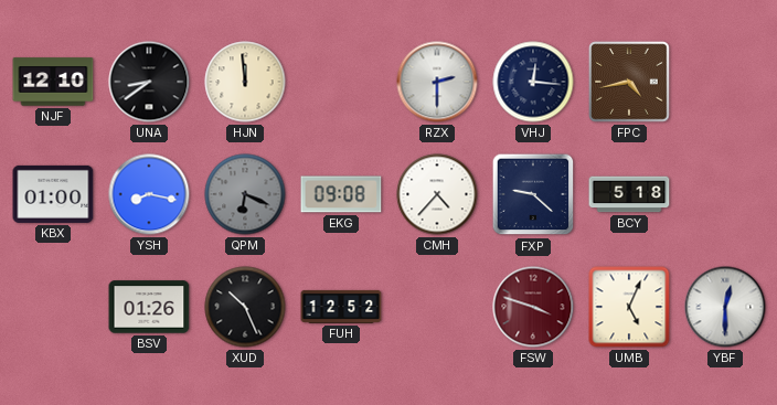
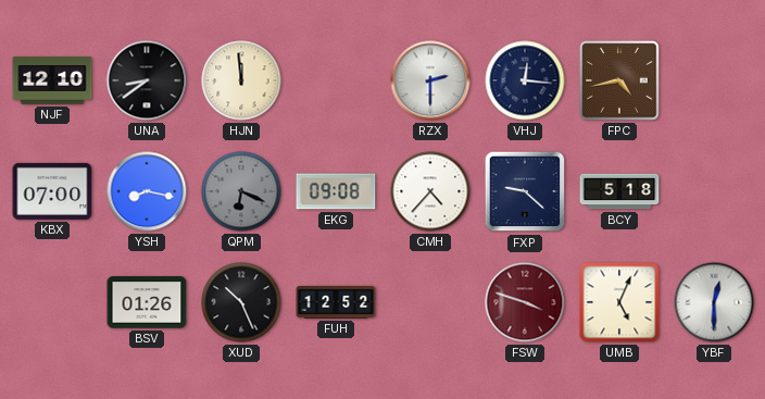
KBX: 01:00 -> 07:00 (52, 191)
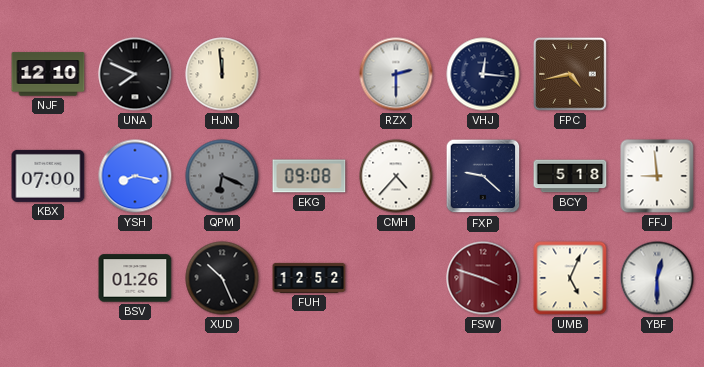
UNA: 8:39 -> 7:49 (135, 74)
FFJ: none -> 8:59 (657, 176)
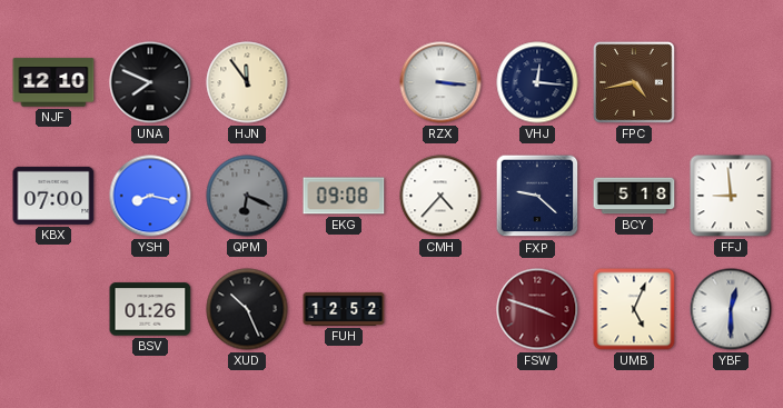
HJN: 11:59 -> 11:54 (247, 82)
RZX: 2:30 -> 3:16 (440, 82)
